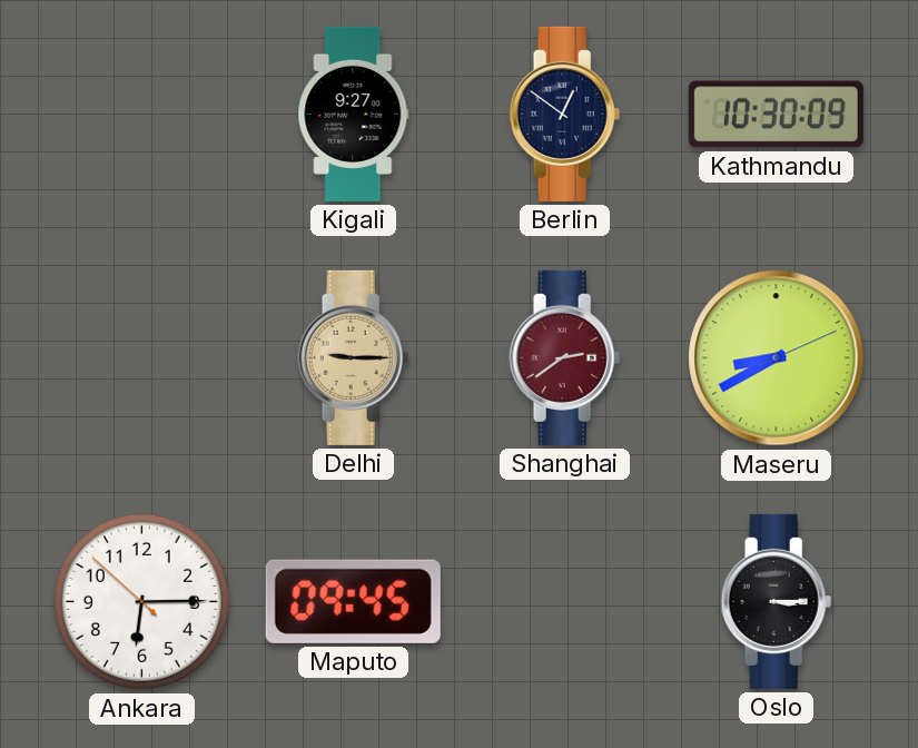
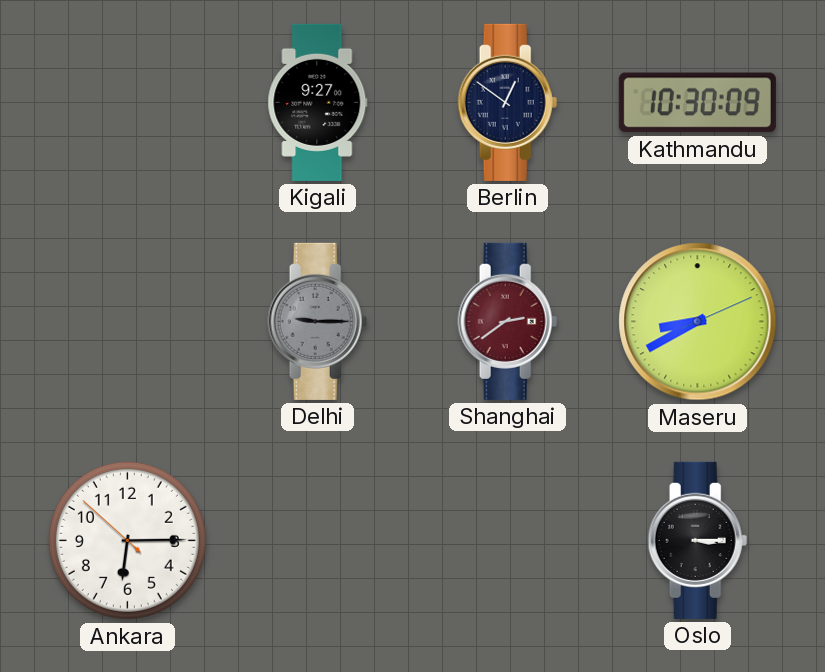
Delhi dial: champagne -> grey (318, 321)
Maputo: 09:45 -> none (353, 601)
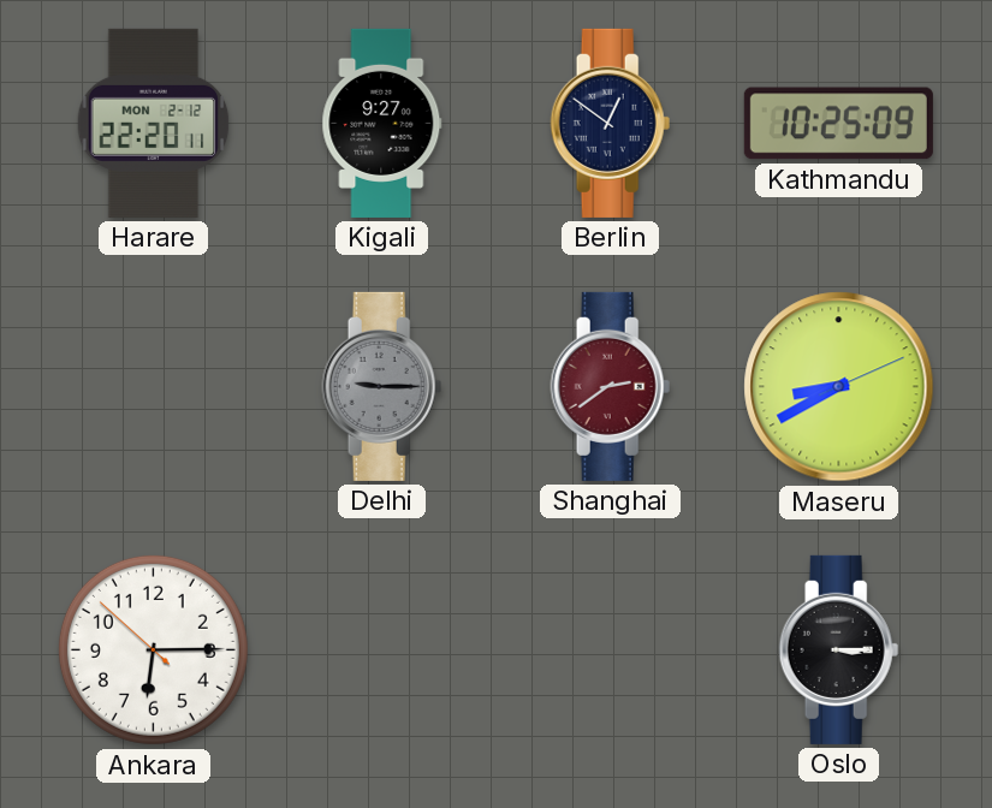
Harare: none -> 22:20 (154, 123)
Kathmandu: 10:30 -> 10:25 (838, 124)
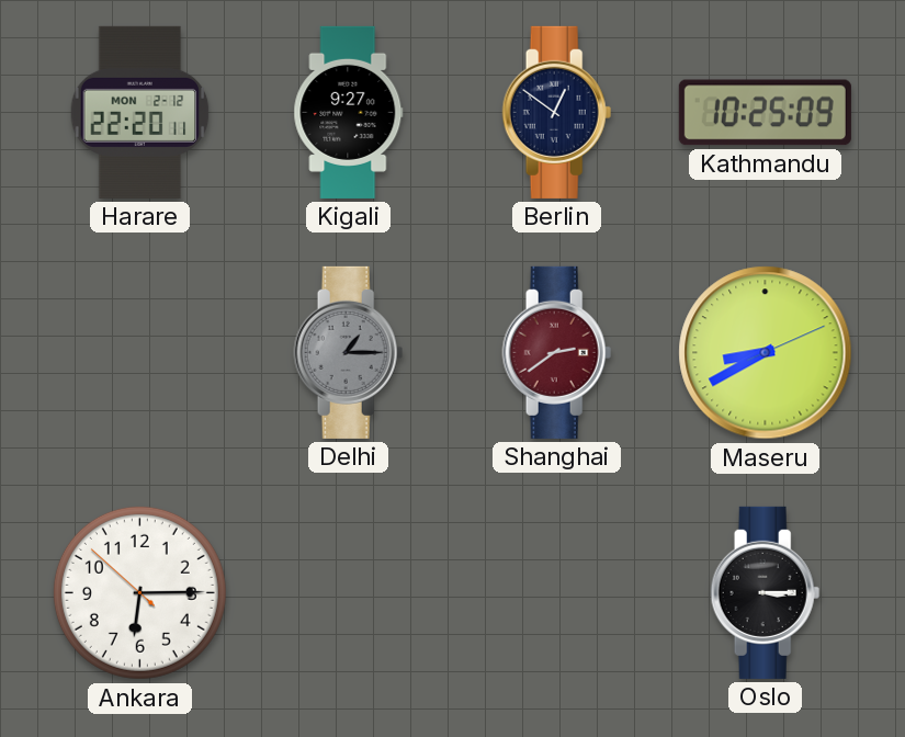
Delhi: 9:15 -> 1:15 (349, 352)
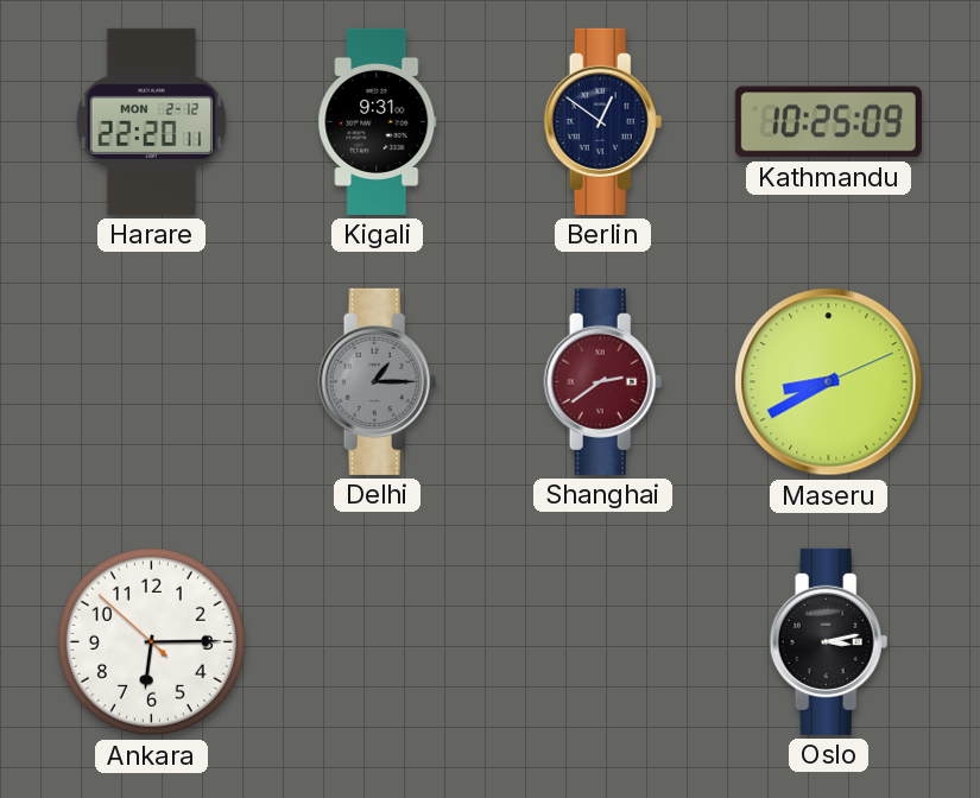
Kigali: 9:27 -> 9:31 (378, 121)
Oslo: 3:15 -> 3:13 (829, 641)
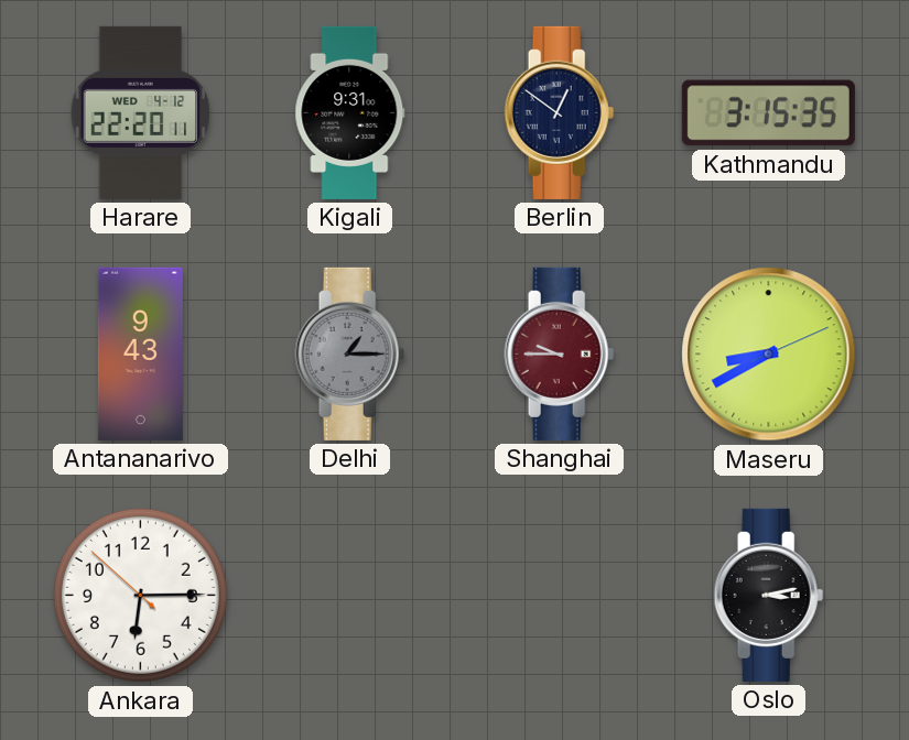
Harare date: MON 2-12 -> WED 4-12 (141, 112)
Kathmandu: 10:25 -> 3:15 (768, 113)
Antananarivo: none -> 9:43 (140, 353)
Shanghai: 2:39 -> 9:45 (560, 353)
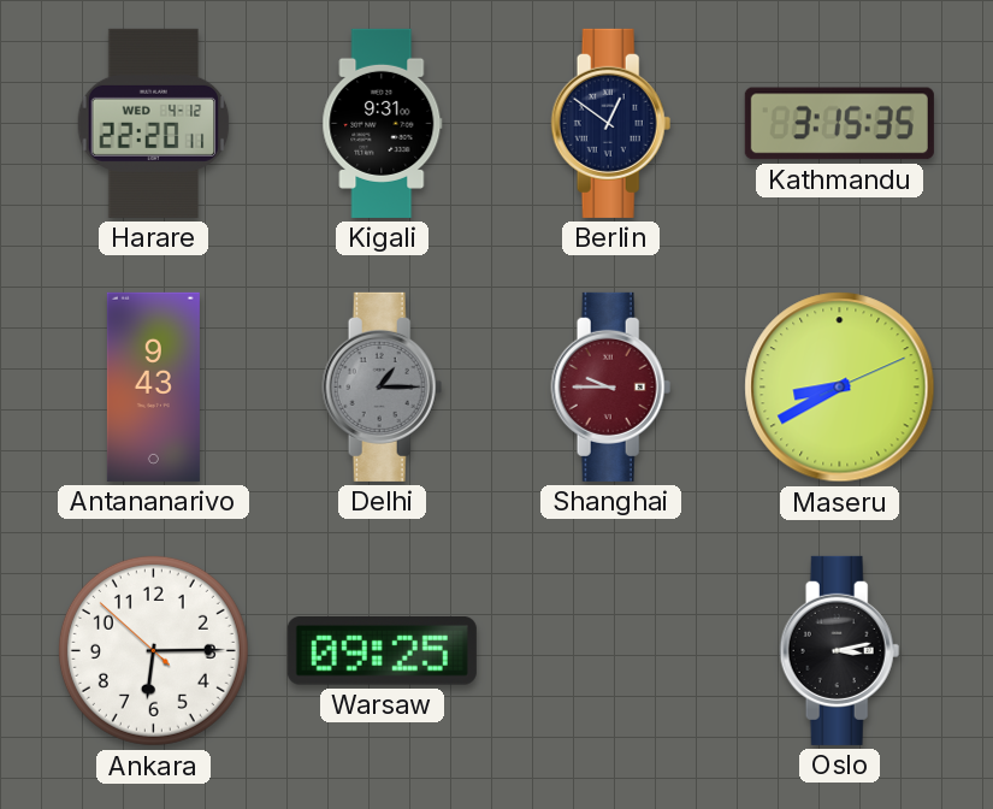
Warsaw: none -> 09:25 (382, 651)
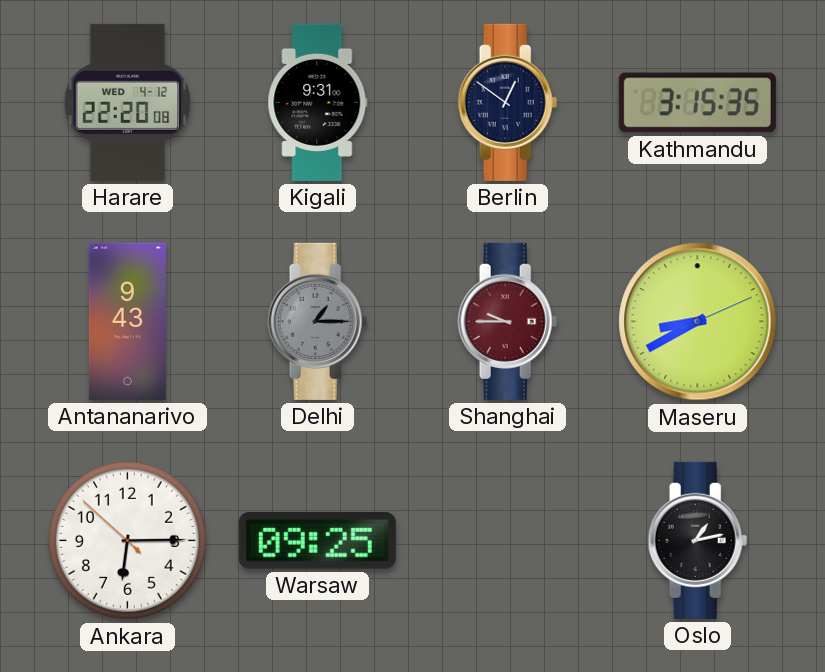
Harare: 22:20:11 -> 22:20:08 (128, 102)
Oslo: 3:13 -> 1:13 (698, 540)
